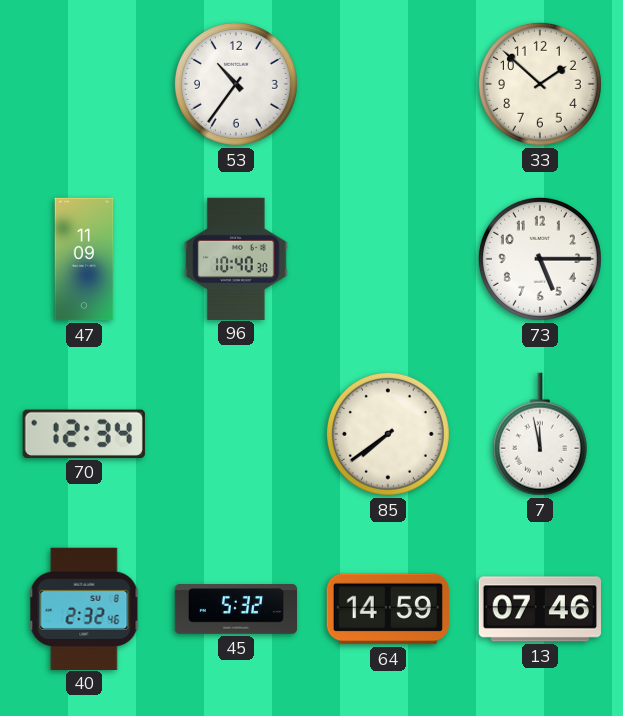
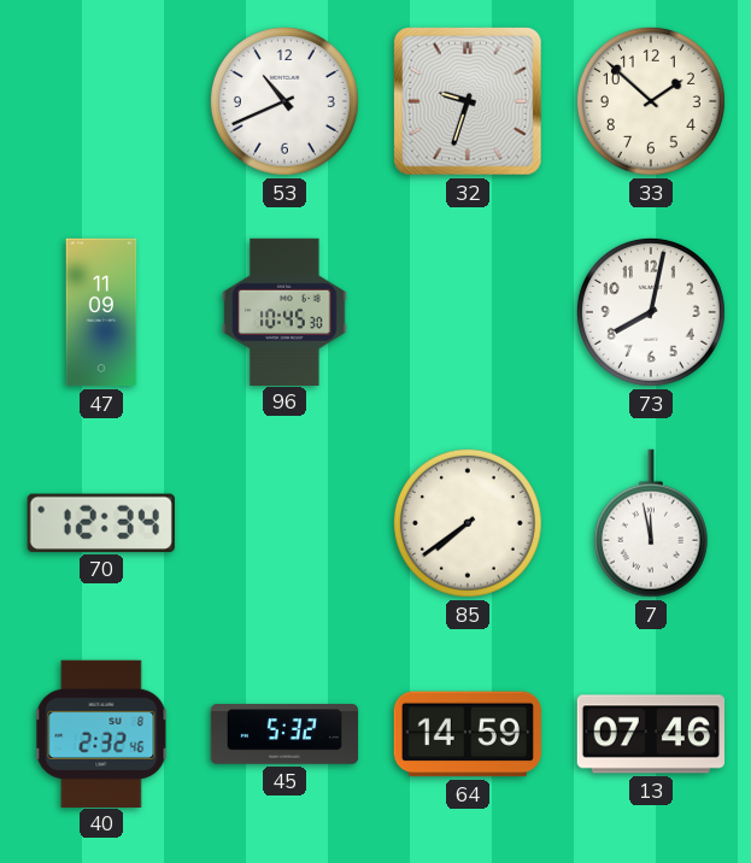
53: 10:36 -> 10:41 (284, 101)
32: none -> 9:33 (469, 102)
96: 10:40 -> 10:45 (284, 311)
73: 5:15 -> 8:02 (651, 312)
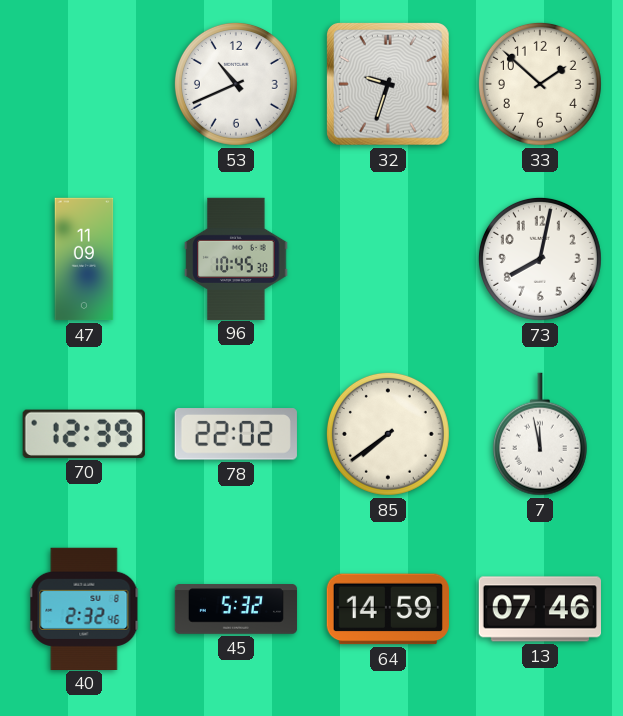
70: 12:34 -> 12:39 (84, 434)
78: none -> 22:02 (236, 434)
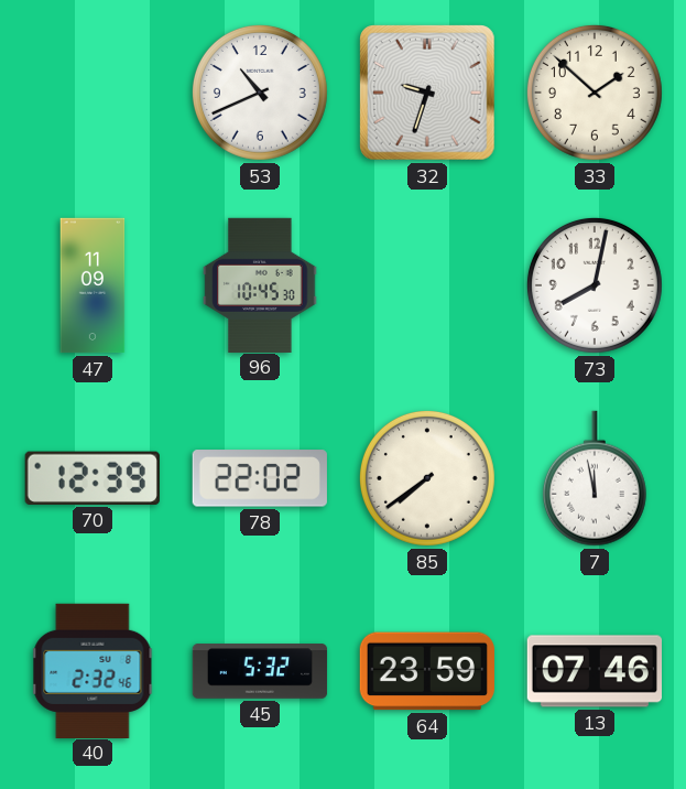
64: 14:59 -> 23:59 (427, 671)
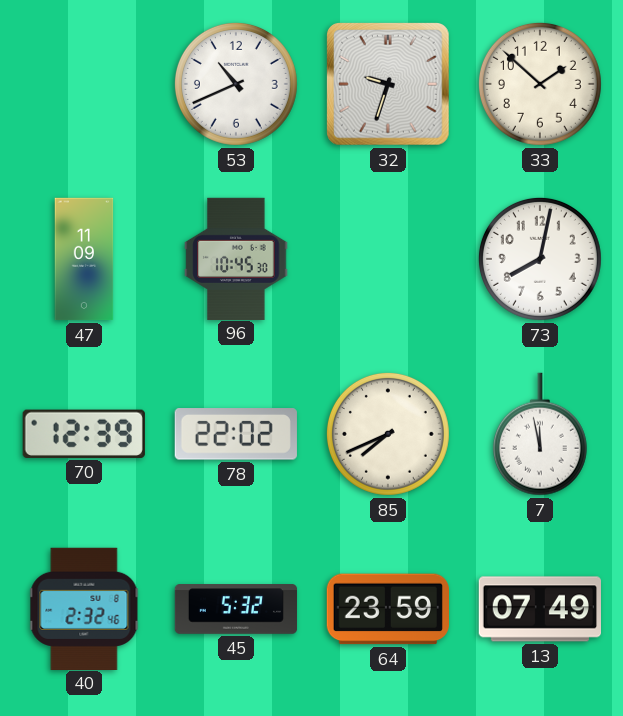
85: 7:39 -> 7:41 (388, 434)
13: 07:46 -> 07:49 (539, 609)
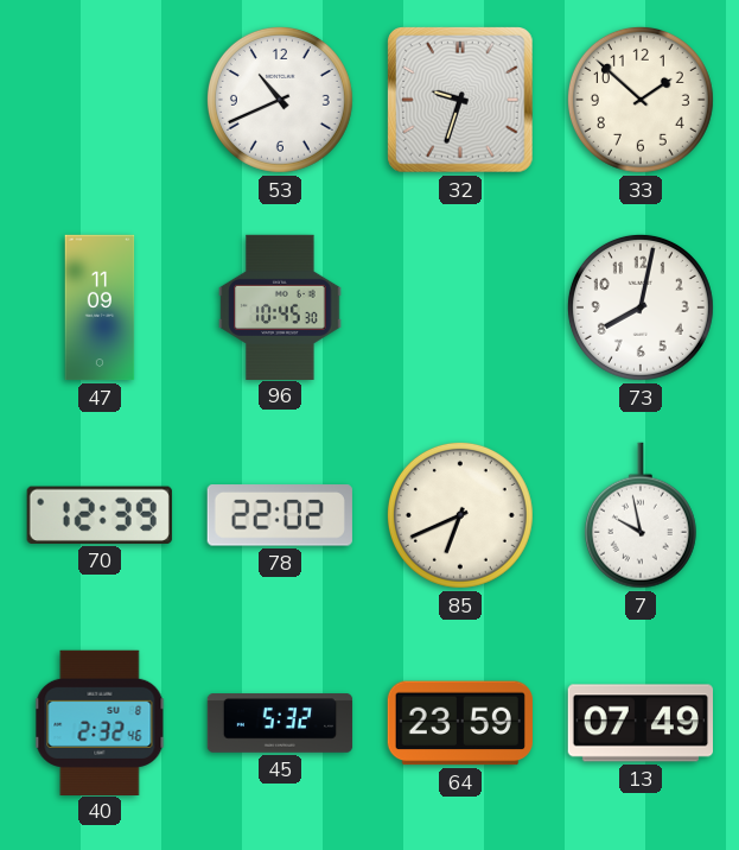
85: 7:41 -> 6:41 (460, 515)
7: 11:58 -> 9:58 (641, 515)
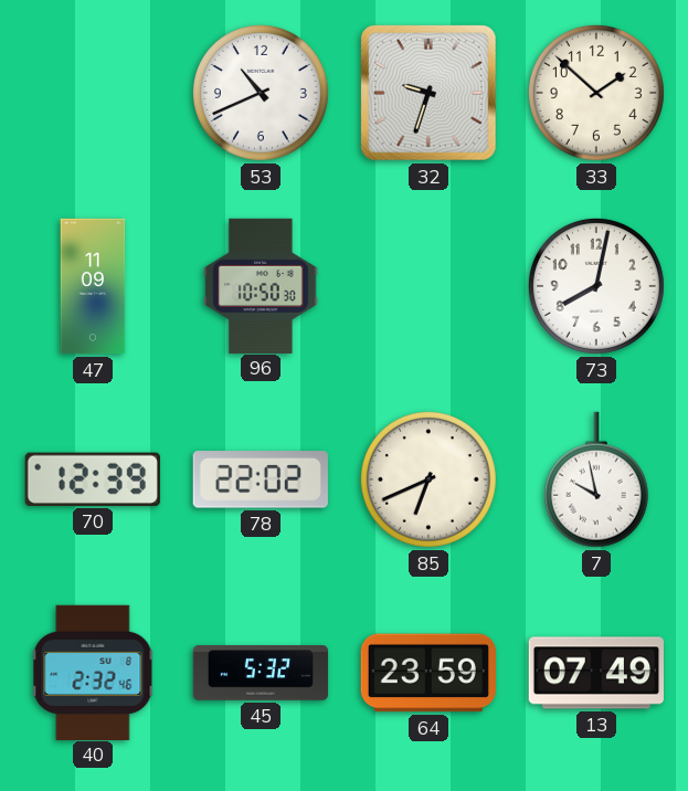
96: 10:45 -> 10:50 (261, 285)
